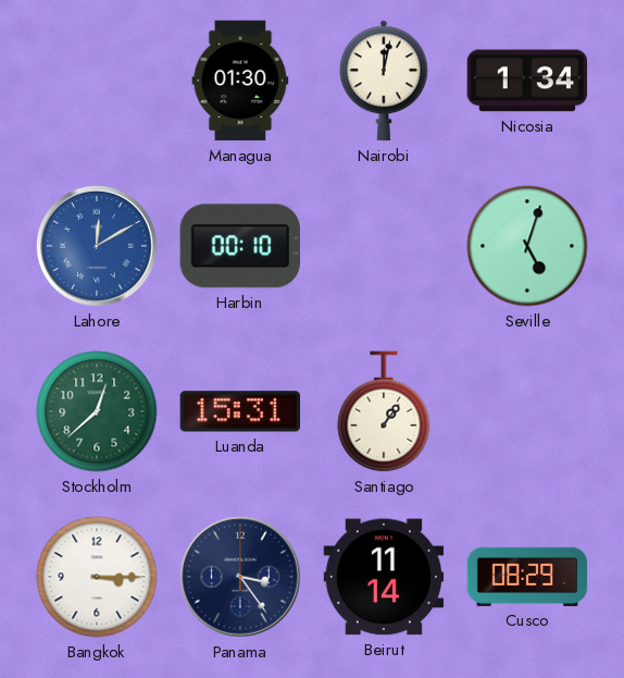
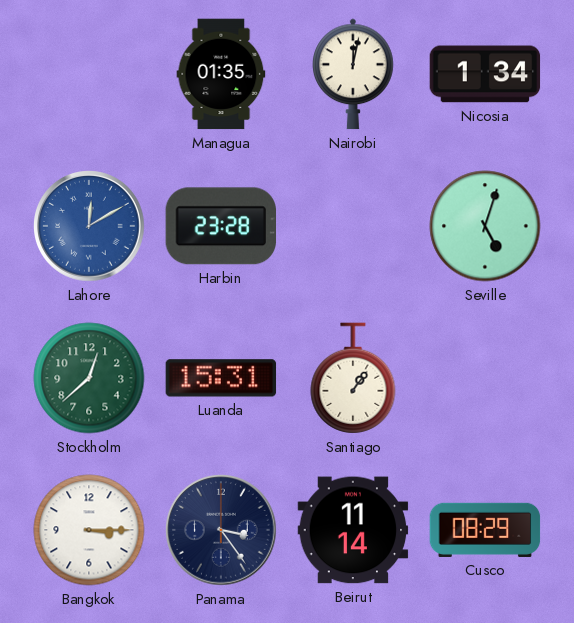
Managua: 01:30 -> 01:35 (221, 74)
Harbin: 00:10 -> 23:28 (220, 226)
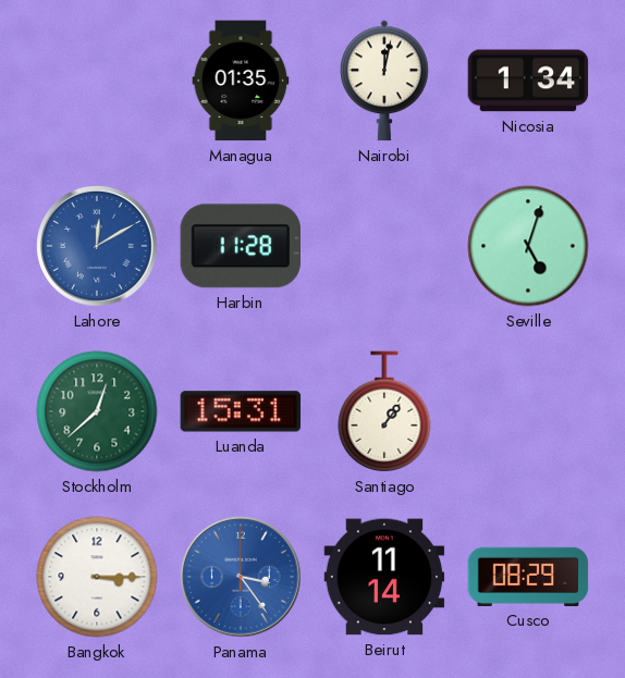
Harbin: 23:28 -> 11:28 (240, 246)
Panama dial: navy -> blue (242, 578)
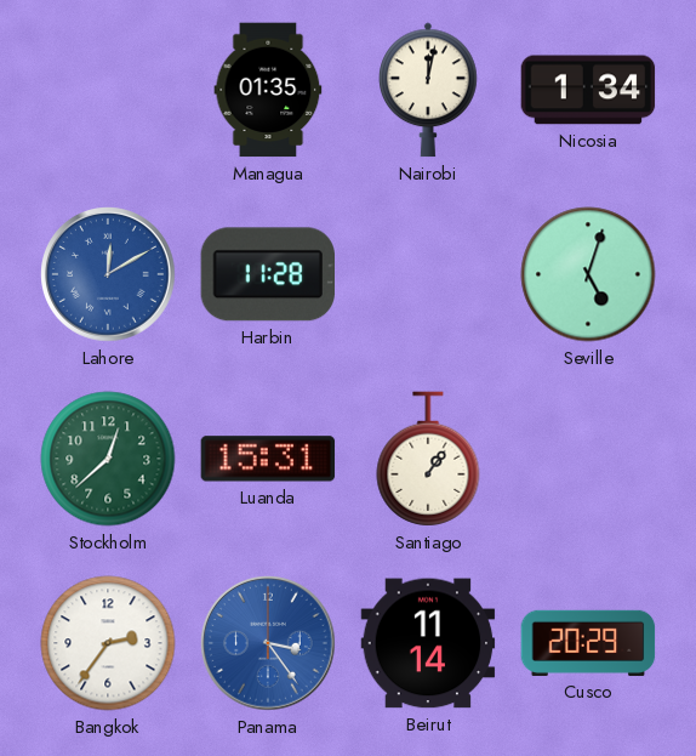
Bangkok: 3:15 -> 2:36 (108, 643)
Cusco: 08:29 -> 20:29 (588, 643)
